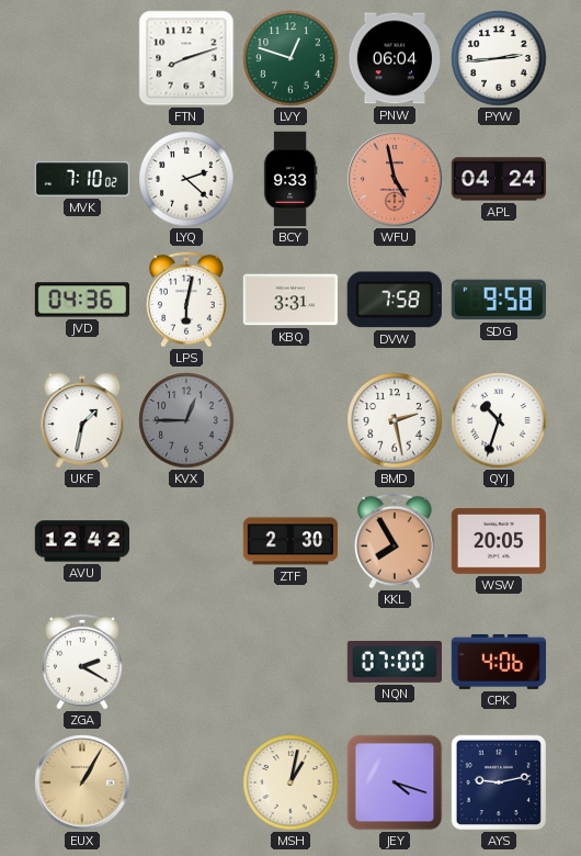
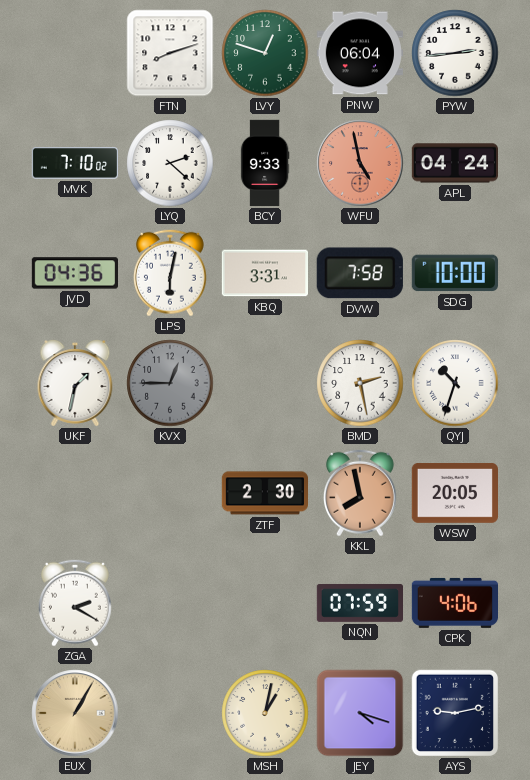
SDG: 9:58 -> 10:00 (455, 273)
AVU: 12:42 -> none (81, 541)
KKL: 7:55 -> 7:58 (360, 493)
NQN: 07:00 -> 07:59 (359, 603)
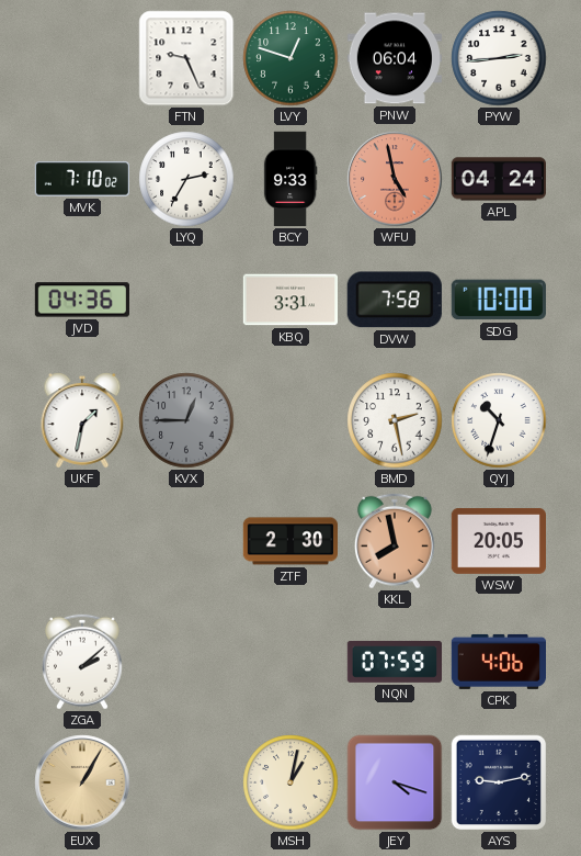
FTN: 8:12 -> 9:26 (186, 58)
LYQ: 2:22 -> 2:35 (186, 179)
LPS: 6:02 -> none (170, 273)
ZGA: 2:20 -> 2:08 (82, 662)
